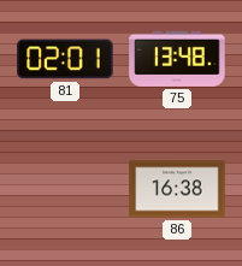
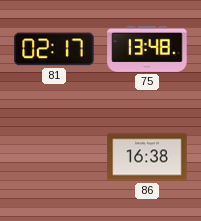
81: 02:01 -> 02:17 (54, 49)
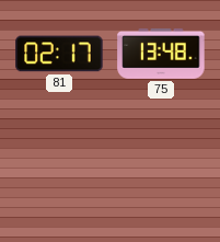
86: 16:38 -> none (147, 157)
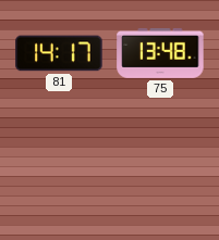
81: 02:17 -> 14:17 (59, 53)
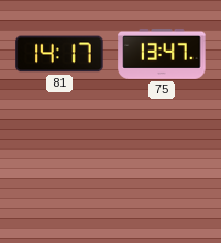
75: 13:48 -> 13:47 (162, 54)
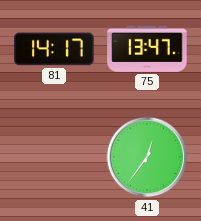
41: none -> 12:36 (147, 157)
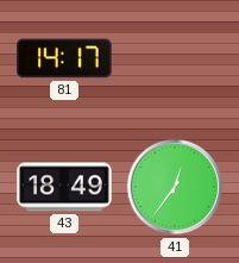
75: 13:47 -> none (147, 49)
43: none -> 18:49 (64, 187)
